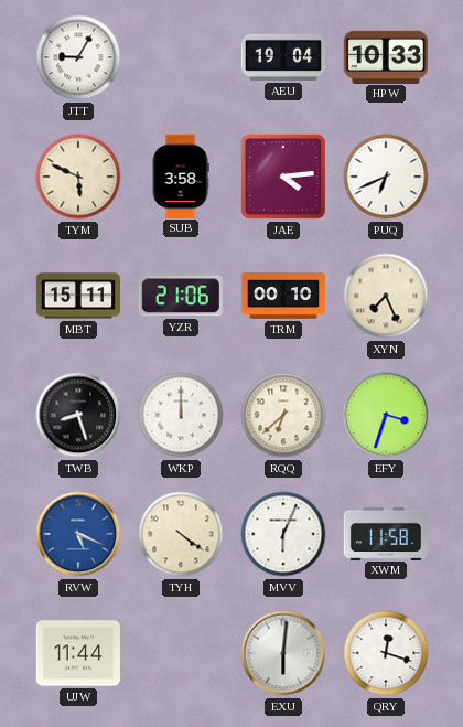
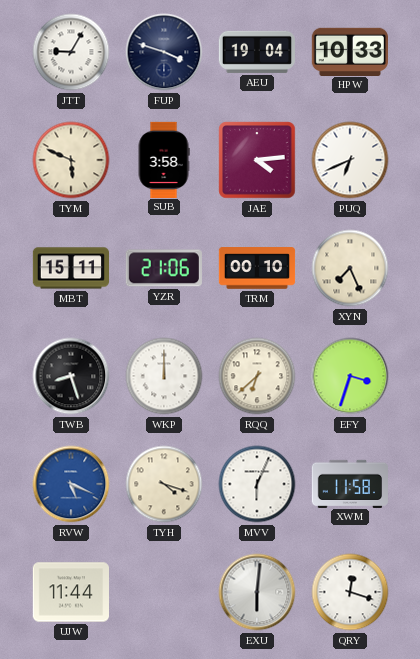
FUP: none -> 3:48 (164, 52)
TYH: 4:21 -> 4:18 (164, 484)
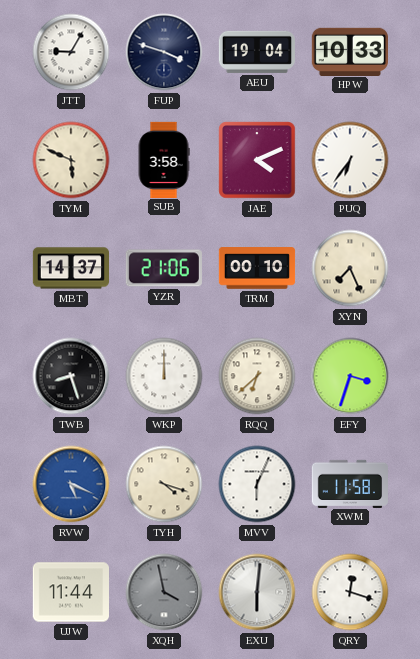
JAE: 4:14 -> 4:11 (257, 160)
PUQ: 6:41 -> 6:36 (350, 160)
MBT: 15:11 -> 14:37 (71, 268)
XQH: none -> 3:58 (164, 592)
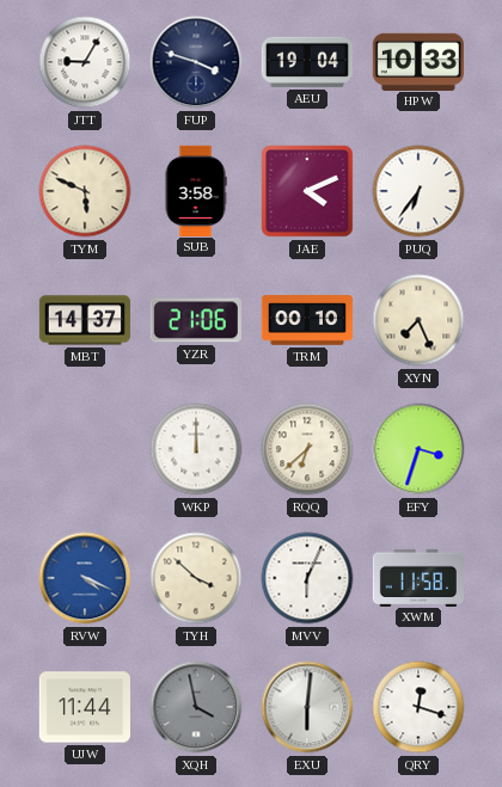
TWB: 8:27 -> none (71, 376)
RVW: 5:19 -> 4:19 (85, 578)
TYH: 4:18 -> 3:52 (196, 578)
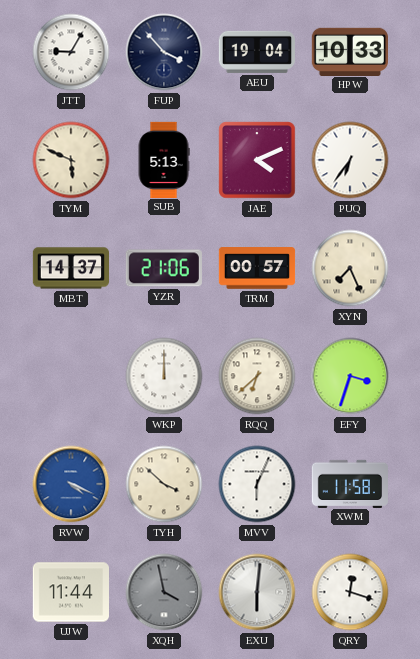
FUP: 3:48 -> 3:53 (164, 52)
SUB: 3:58 -> 5:13 (164, 159)
TRM: 00:10 -> 00:57 (257, 268)
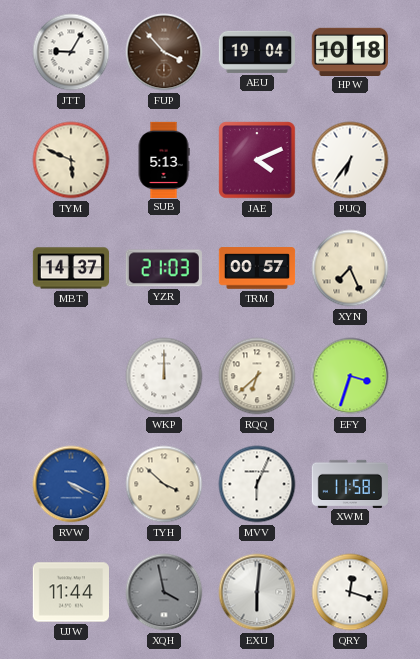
FUP dial: navy -> brown (164, 52)
HPW: 10:33 -> 10:18 (349, 51)
YZR: 21:06 -> 21:03 (164, 268)
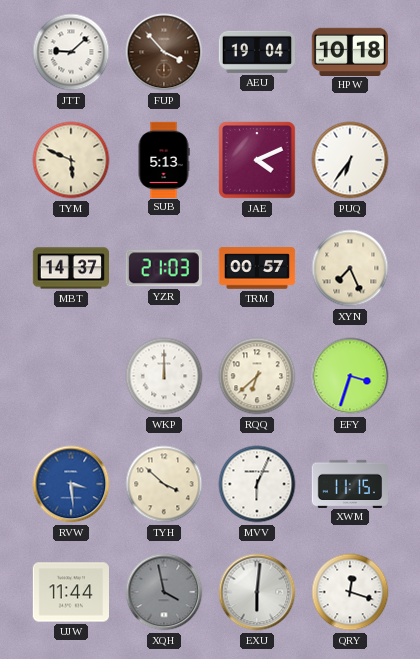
JTT: 9:05 -> 9:08 (71, 52)
RVW: 4:19 -> 3:29 (71, 484)
XWM: 11:58 -> 11:15 (349, 483)
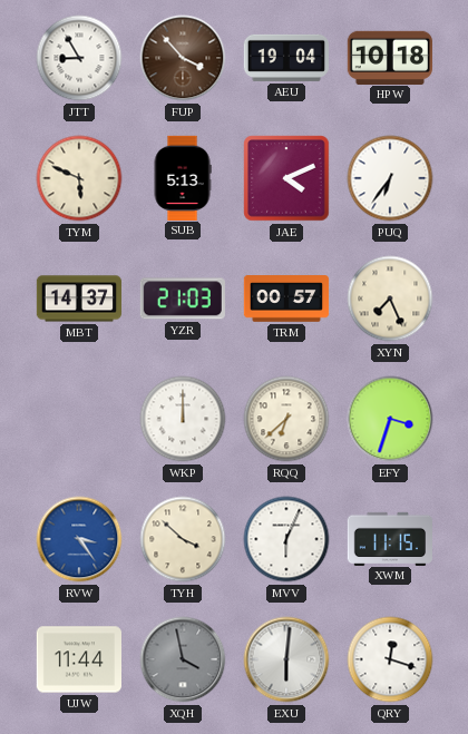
JTT: 9:08 -> 8:55 (79, 58)
RVW: 3:29 -> 3:24 (79, 539)
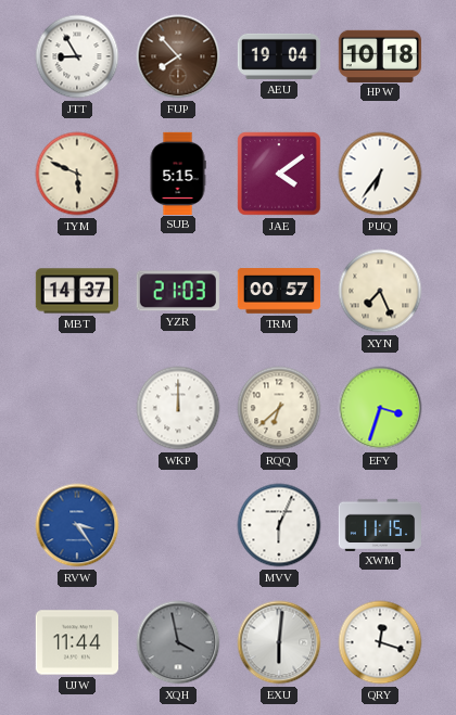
FUP: 3:53 -> 7:53 (178, 56)
SUB: 5:13 -> 5:15 (178, 173)
JAE: 4:11 -> 4:09 (279, 174)
TYH: 3:52 -> none (183, 539)
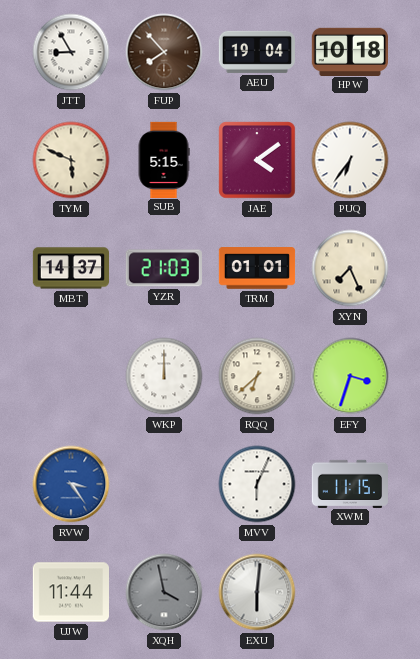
TRM: 00:57 -> 01:01 (257, 268)
QRY: 12:18 -> none (380, 642)
